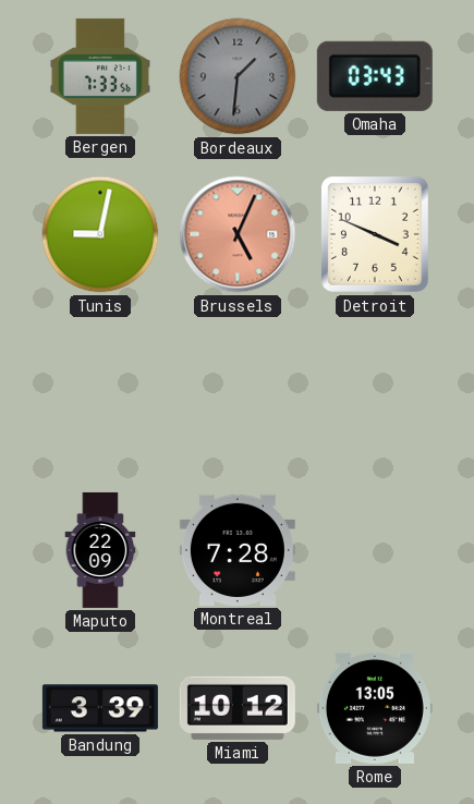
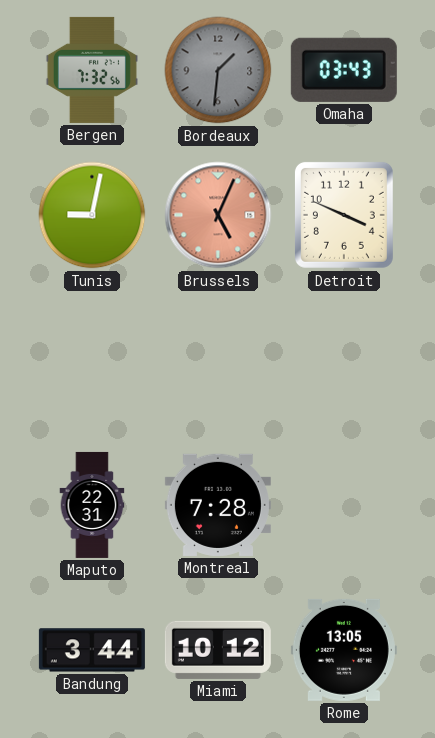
Bergen: 7:33 -> 7:32 (92, 70)
Maputo: 22:09 -> 22:31 (92, 505)
Bandung: 3:39 -> 3:44 (92, 650)
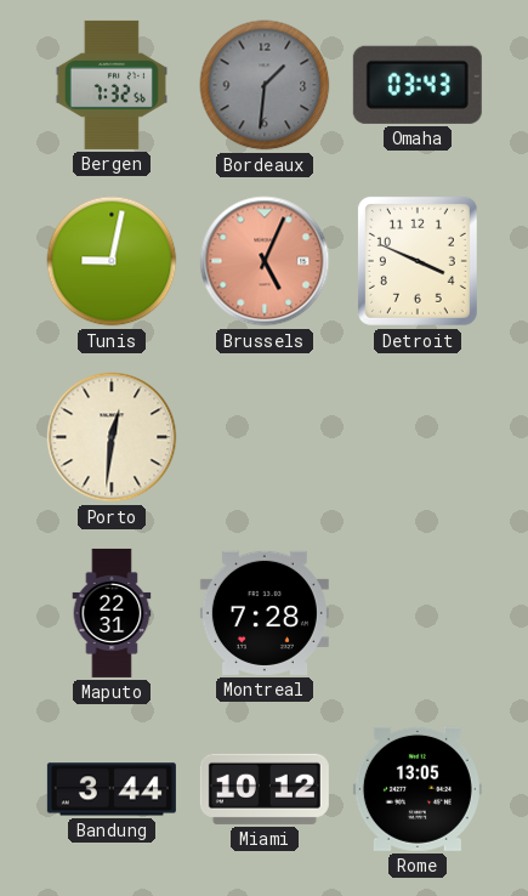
Porto: none -> 12:31 (112, 437)
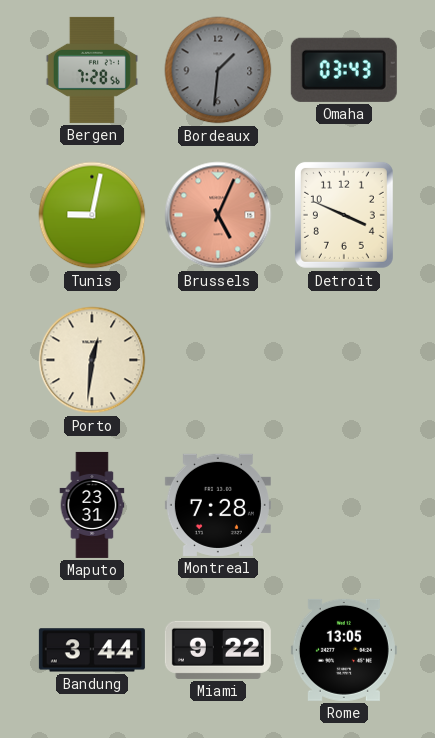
Bergen: 7:32 -> 7:28 (92, 70)
Maputo: 22:31 -> 23:31 (92, 505)
Miami: 10:12 -> 9:22 (218, 650)
